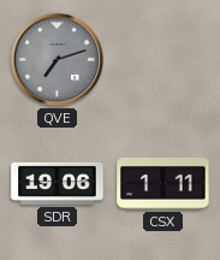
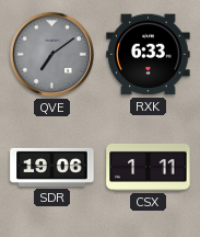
QVE: 7:12 -> 7:09 (51, 54)
RXK: none -> 6:33 (149, 55)
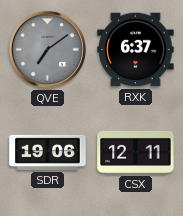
RXK: 6:33 -> 6:37 (136, 50)
CSX: 1:11 -> 12:11 (136, 152)
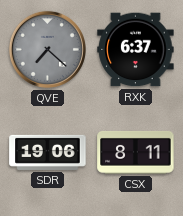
QVE: 7:09 -> 7:22 (47, 49)
CSX: 12:11 -> 8:11 (136, 152)
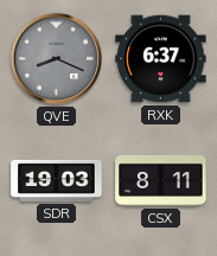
QVE: 7:22 -> 8:19 (56, 58)
SDR: 19:06 -> 19:03 (57, 180)
